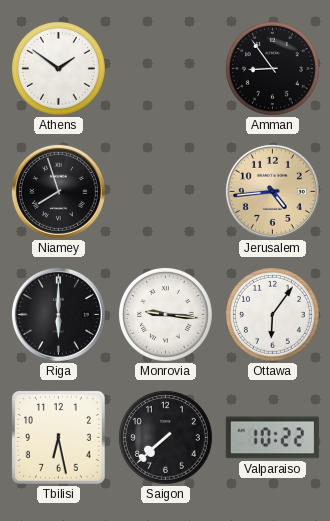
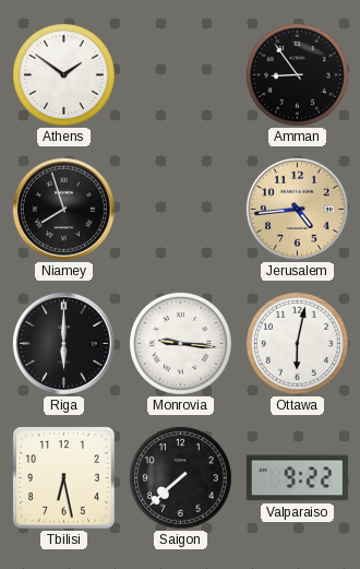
Ottawa: 6:06 -> 6:02 (297, 343)
Valparaiso: 10:22 -> 9:22 (297, 478)
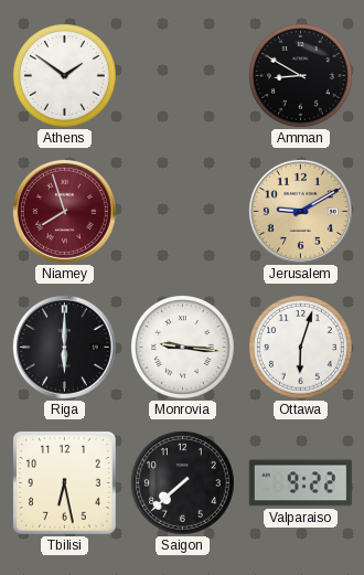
Amman: 8:54 -> 8:50 (300, 75)
Niamey dial: black -> burgundy (64, 211)
Jerusalem: 4:44 -> 9:10 (300, 211)
Ottawa: 6:02 -> 6:03 (300, 347)
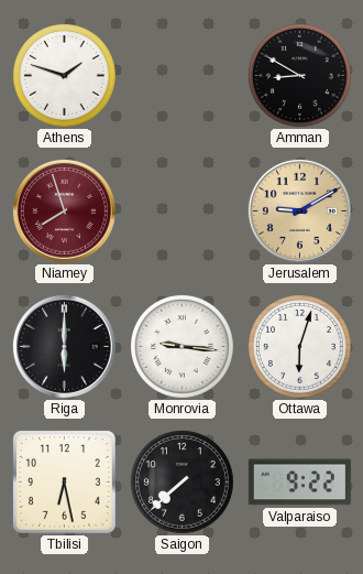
Athens: 1:51 -> 1:48 (64, 75)
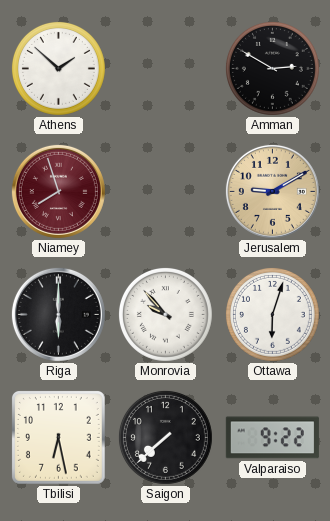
Athens: 1:48 -> 1:52 (58, 68)
Amman: 8:50 -> 2:50 (272, 68)
Monrovia: 9:16 -> 9:53 (165, 314)
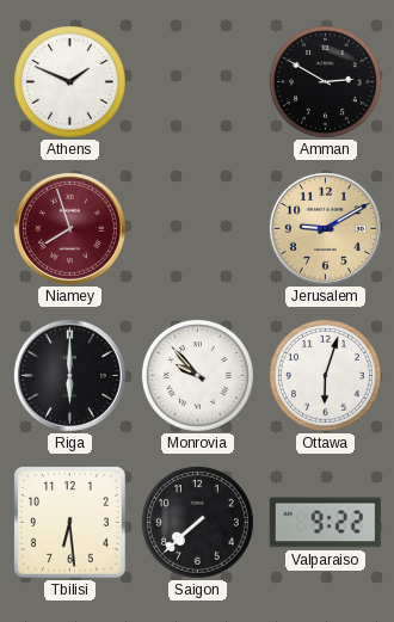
Athens: 1:52 -> 1:49 (69, 81)
Tbilisi: 6:28 -> 6:29 (69, 522)
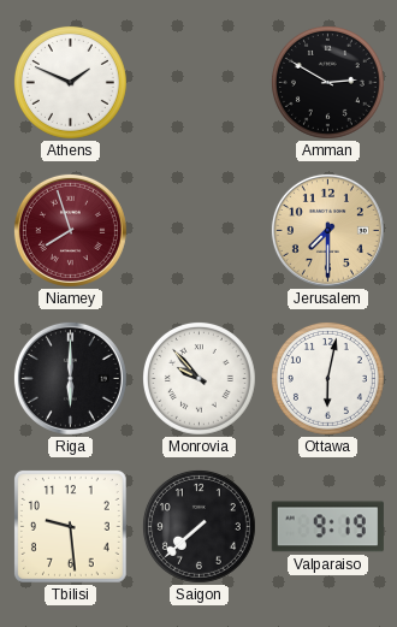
Jerusalem: 9:10 -> 7:30 (327, 230)
Ottawa: 6:03 -> 6:02 (327, 378)
Tbilisi: 6:29 -> 9:29 (70, 526)
Valparaiso: 9:22 -> 9:19 (327, 527)
